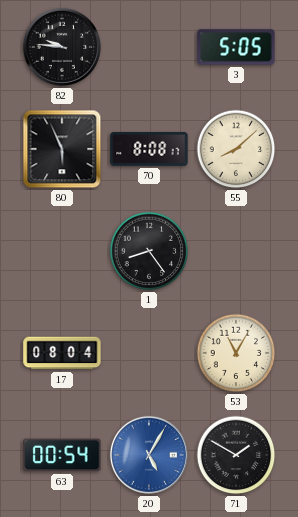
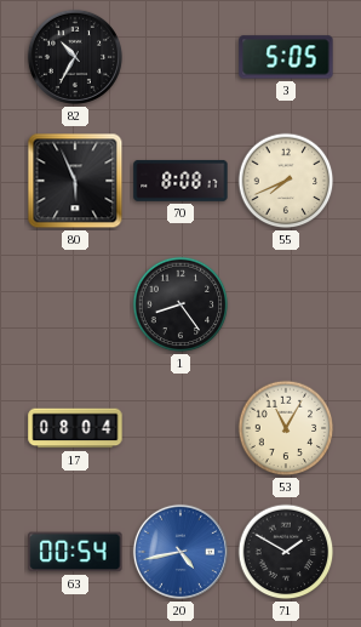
82: 9:46 -> 10:35 (75, 57)
55: 8:08 -> 7:41 (286, 181)
20: 5:05 -> 4:43 (180, 552)
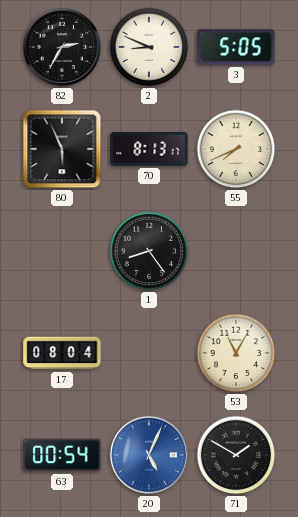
82: 10:35 -> 2:35 (62, 47)
2: none -> 8:49 (149, 47)
70: 8:08 -> 8:13 (149, 149)
20: 4:43 -> 5:04 (149, 455)
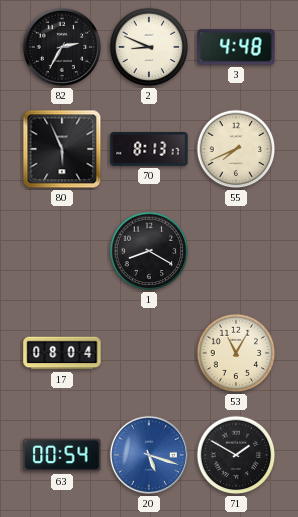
3: 5:05 -> 4:48 (236, 47)
1: 8:24 -> 8:20 (149, 251)
20: 5:04 -> 5:18 (149, 455)
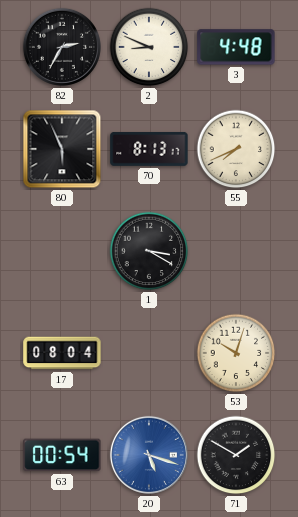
1: 8:20 -> 3:20 (149, 251)
53: 11:05 -> 10:03 (236, 353)
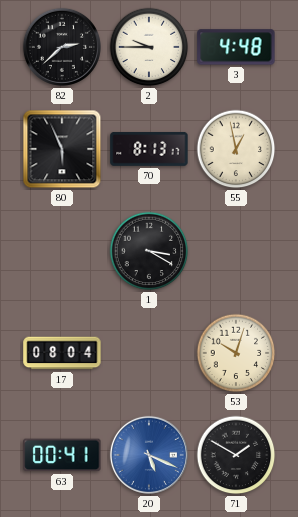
82: 2:35 -> 2:38 (62, 47)
2: 8:49 -> 9:45 (149, 47)
55: 7:41 -> 12:58 (236, 149)
63: 00:54 -> 00:41 (62, 455)
20: 5:18 -> 5:19 (149, 455)
